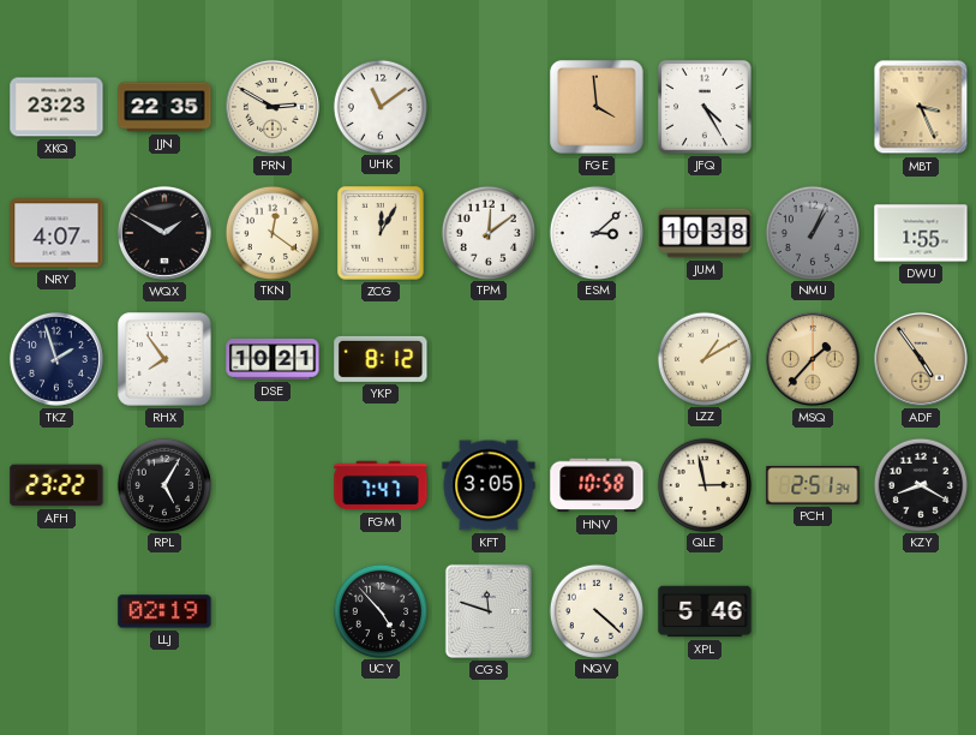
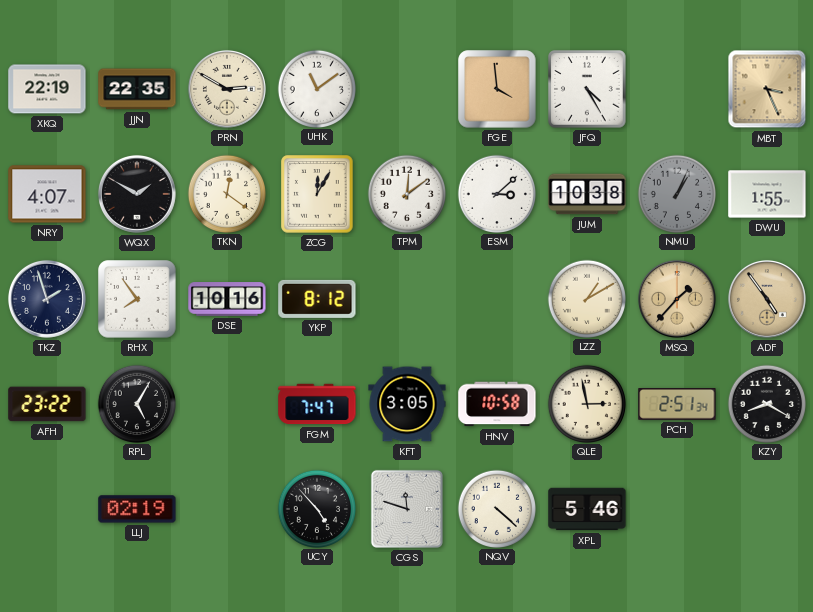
XKQ: 23:23 -> 22:19 (47, 89)
DSE: 10:21 -> 10:16 (227, 299)
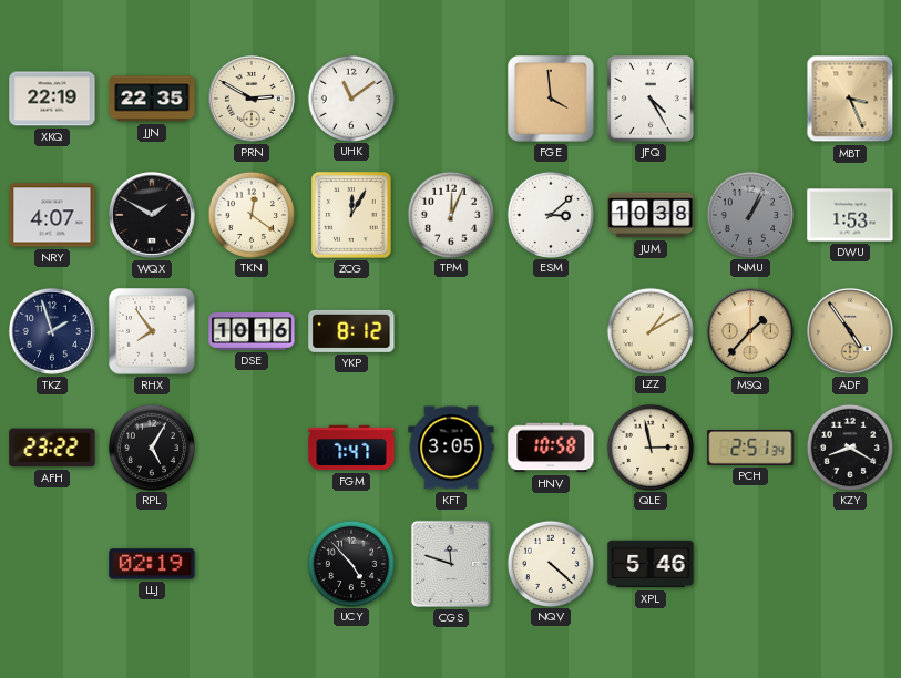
TPM: 12:09 -> 12:04 (450, 214)
DWU: 1:55 -> 1:53 (850, 215)
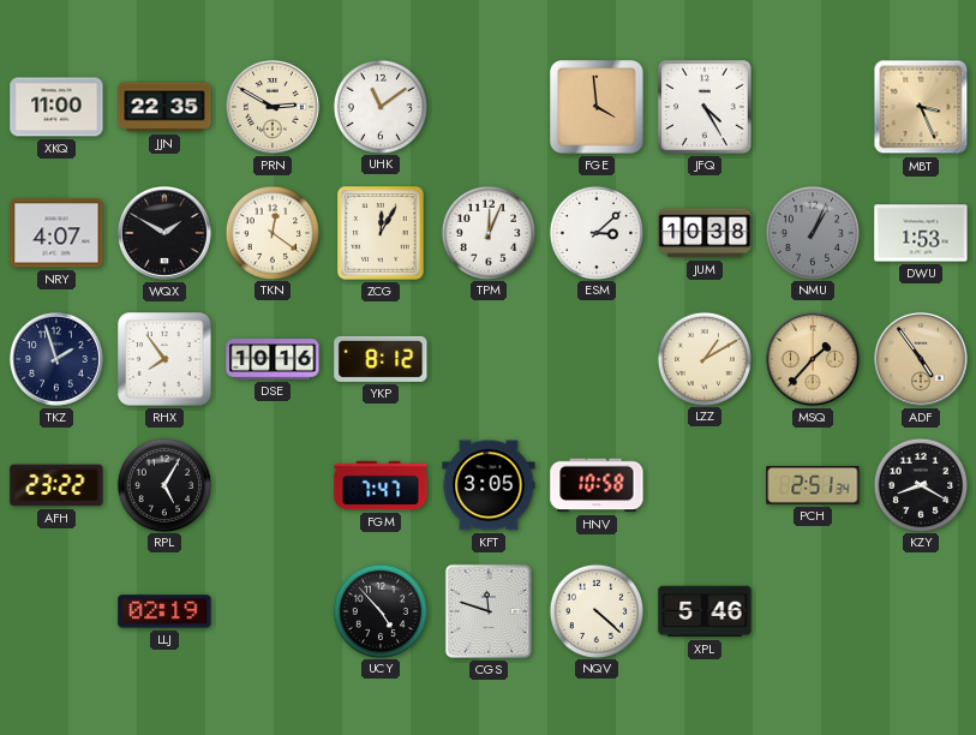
XKQ: 22:19 -> 11:00 (56, 107)
QLE: 2:58 -> none (649, 446)
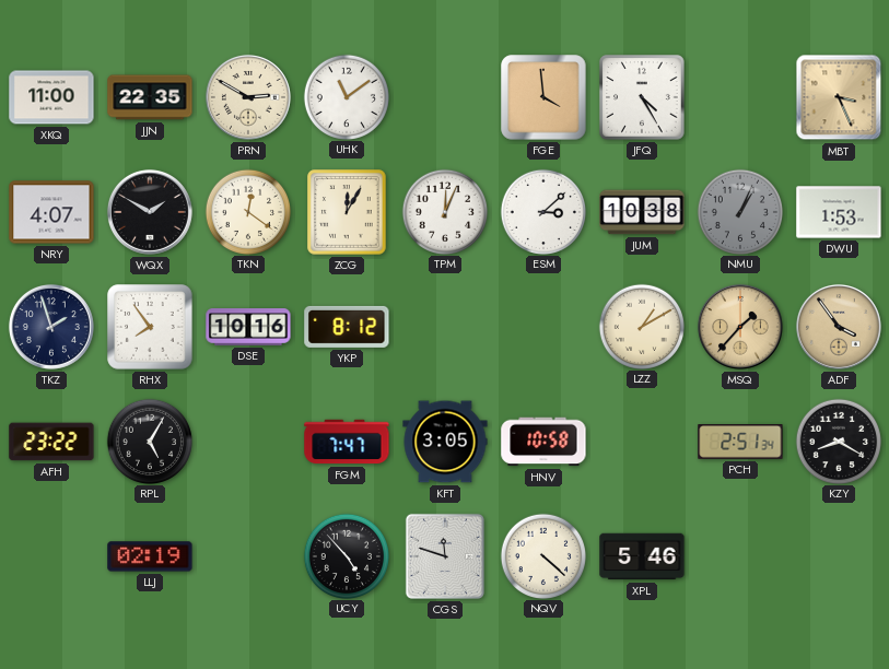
ADF: 4:54 -> 3:54 (839, 327)
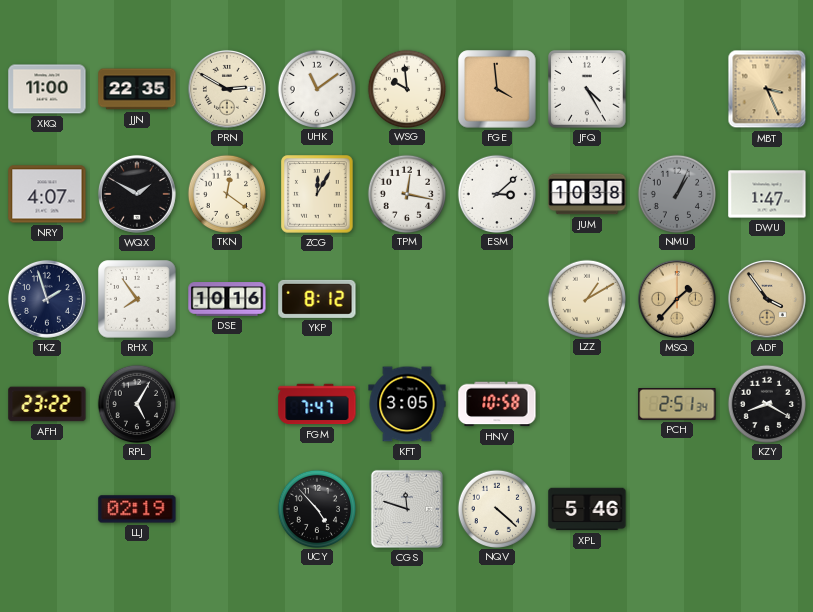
WSG: none -> 9:59 (406, 88)
TPM: 12:04 -> 12:17 (406, 193)
DWU: 1:53 -> 1:47 (767, 194)
